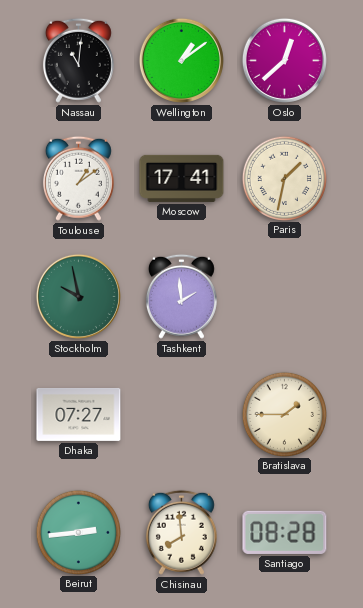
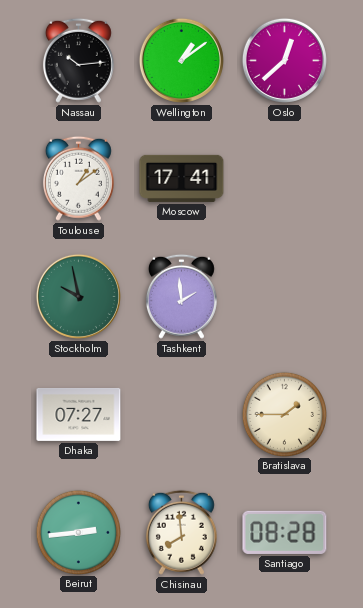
Nassau: 11:01 -> 10:14 (78, 60)
Paris: 1:32 -> none (284, 178)
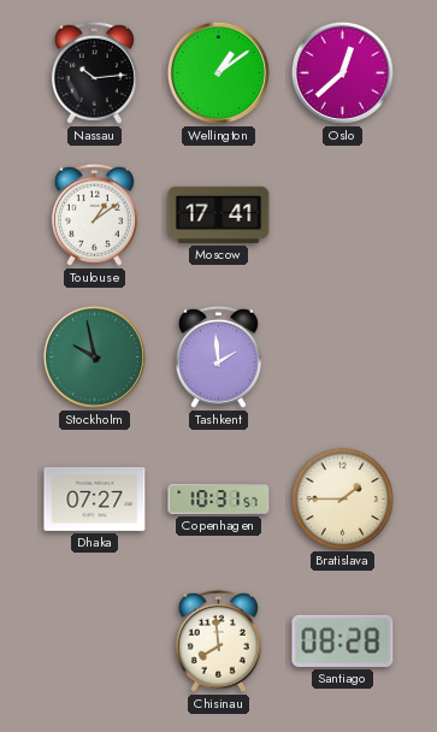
Copenhagen: none -> 10:31 (219, 500)
Beirut: 2:44 -> none (78, 532)
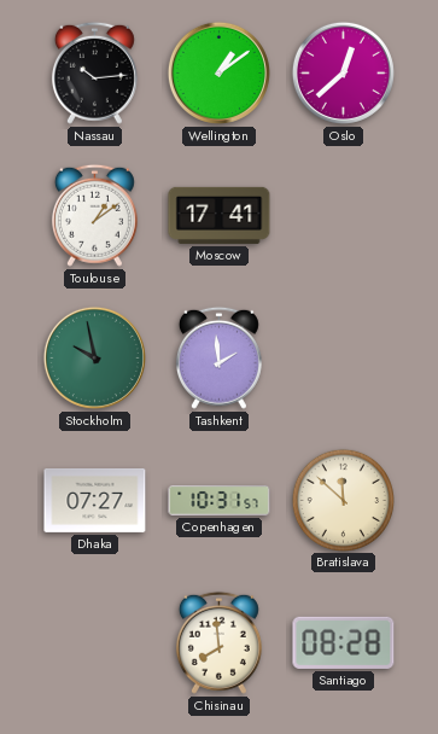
Bratislava: 1:45 -> 11:52 (343, 500)
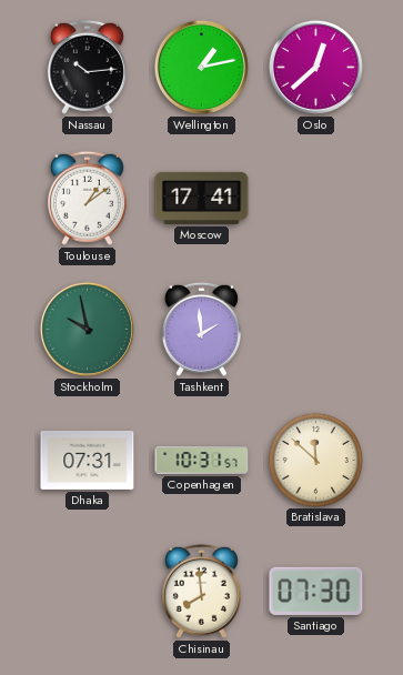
Wellington: 1:09 -> 1:13 (201, 67)
Dhaka: 07:27 -> 07:31 (88, 460)
Santiago: 08:28 -> 07:30 (316, 591)
